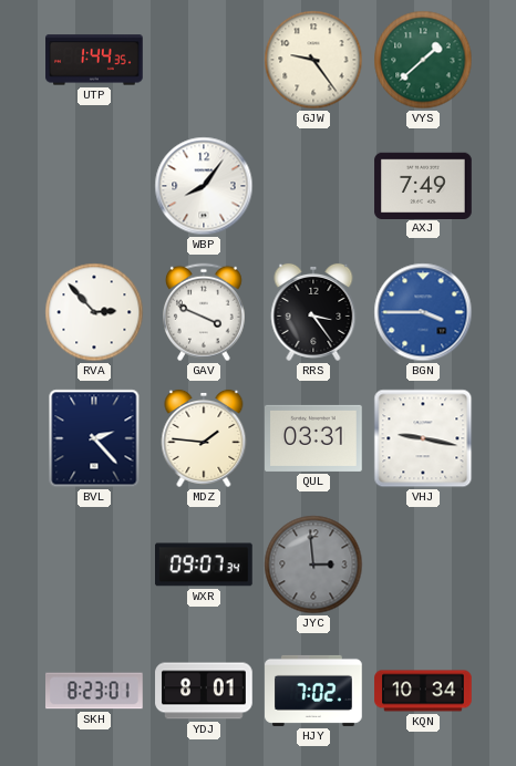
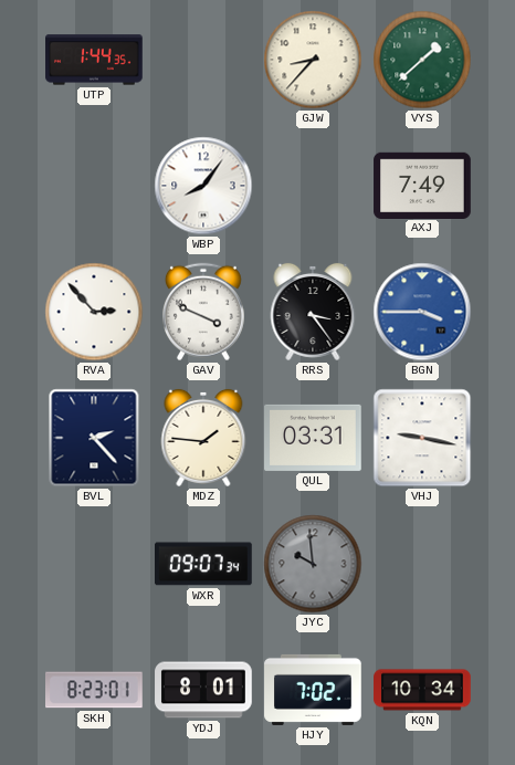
GJW: 9:24 -> 8:37 (313, 60)
JYC: 2:59 -> 9:59 (313, 564)
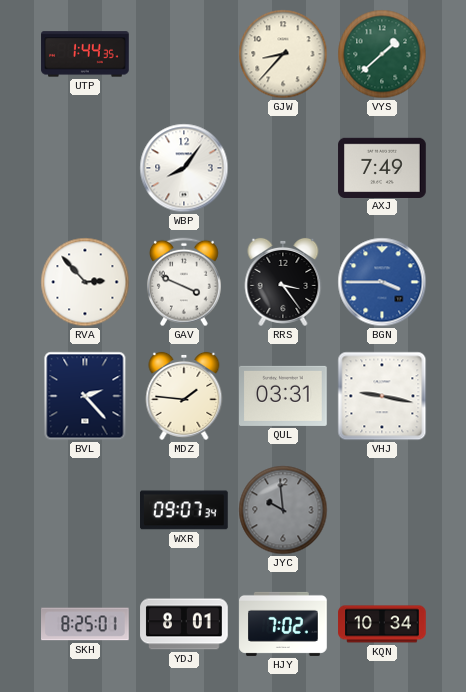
SKH: 8:23 -> 8:25 (86, 624)
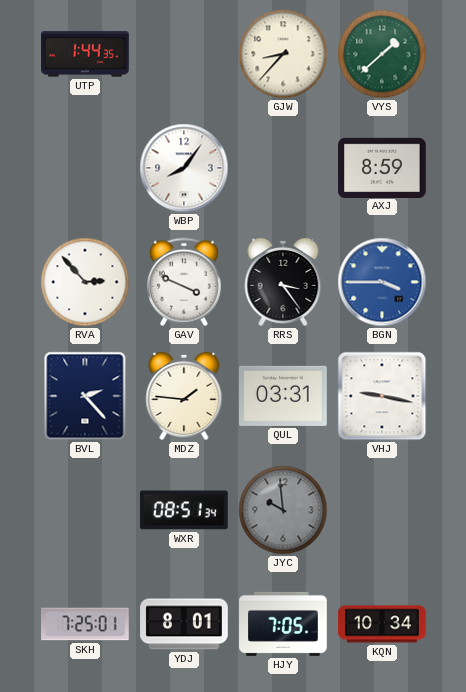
AXJ: 7:49 -> 8:59 (382, 167)
WXR: 09:07 -> 08:51 (185, 510)
SKH: 8:25 -> 7:25 (86, 624)
HJY: 7:02 -> 7:05 (283, 624)
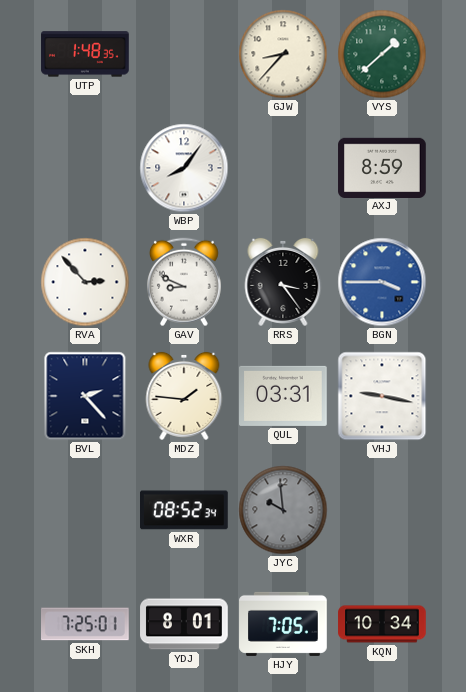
UTP: 1:44 -> 1:48 (85, 54)
GAV: 3:49 -> 8:49 (184, 282)
WXR: 08:51 -> 08:52 (185, 510)
